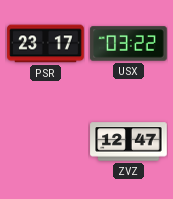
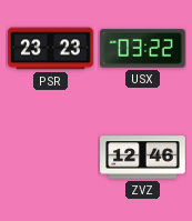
PSR: 23:17 -> 23:23 (51, 49)
ZVZ: 12:47 -> 12:46 (143, 158)
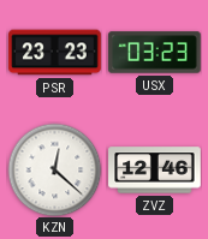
USX: 03:22 -> 03:23 (155, 53)
KZN: none -> 12:22 (54, 169)
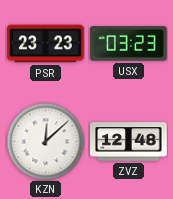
KZN: 12:22 -> 12:08 (45, 141)
ZVZ: 12:46 -> 12:48 (129, 142)
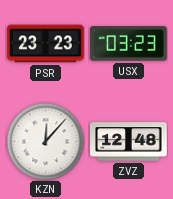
KZN: 12:08 -> 12:07 (45, 141)
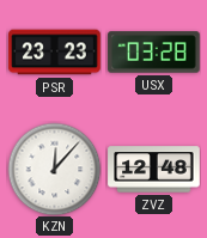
USX: 03:23 -> 03:28 (154, 53)
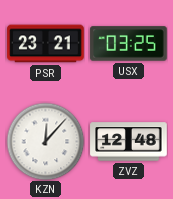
PSR: 23:23 -> 23:21 (46, 44)
USX: 03:28 -> 03:25 (129, 44)
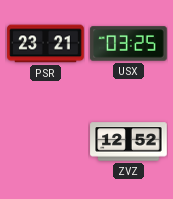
KZN: 12:07 -> none (45, 141)
ZVZ: 12:48 -> 12:52 (129, 142)
